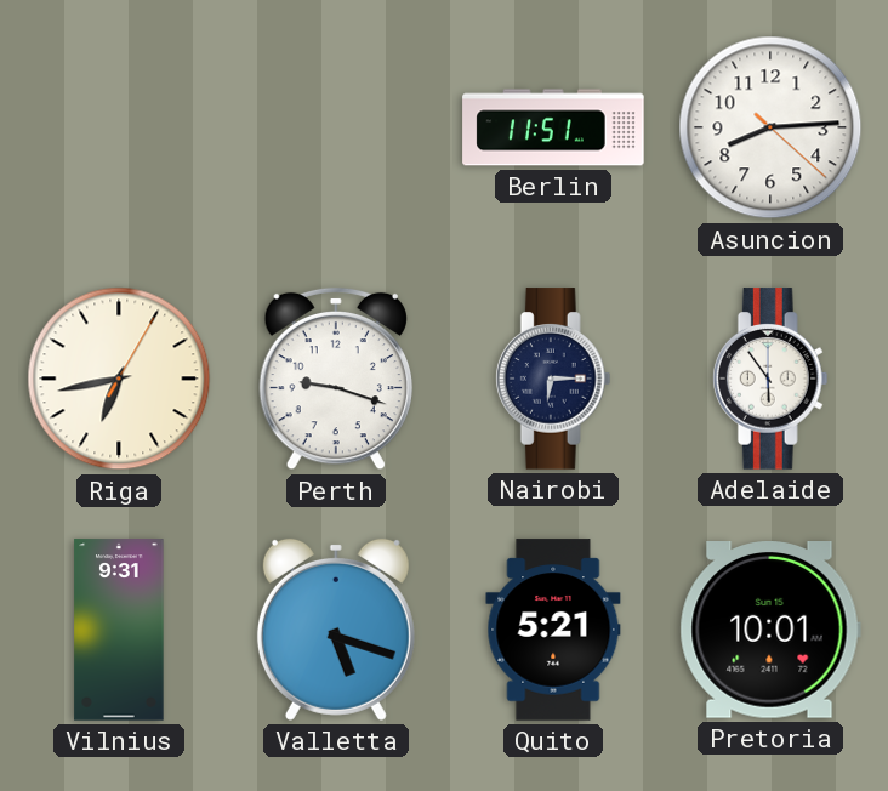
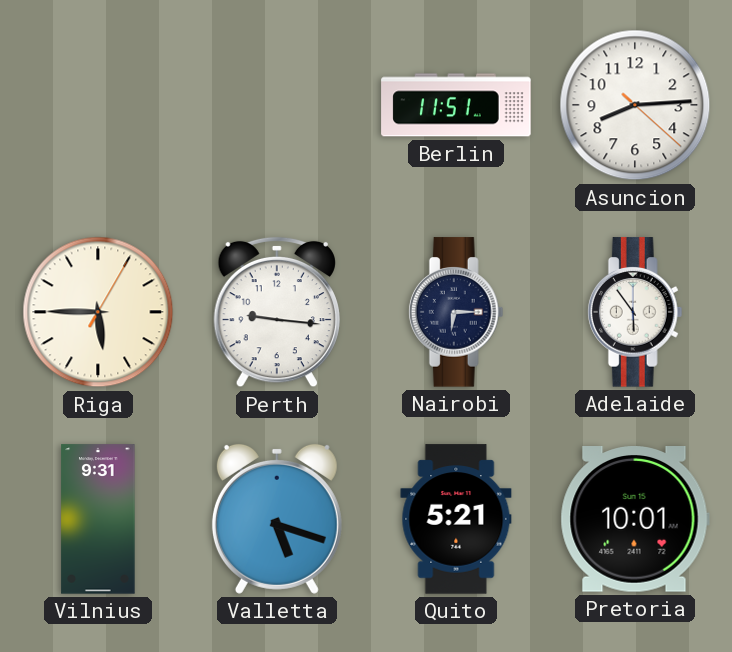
Riga: 6:43 -> 5:45 (98, 312)
Perth: 9:18 -> 9:16 (277, 312)
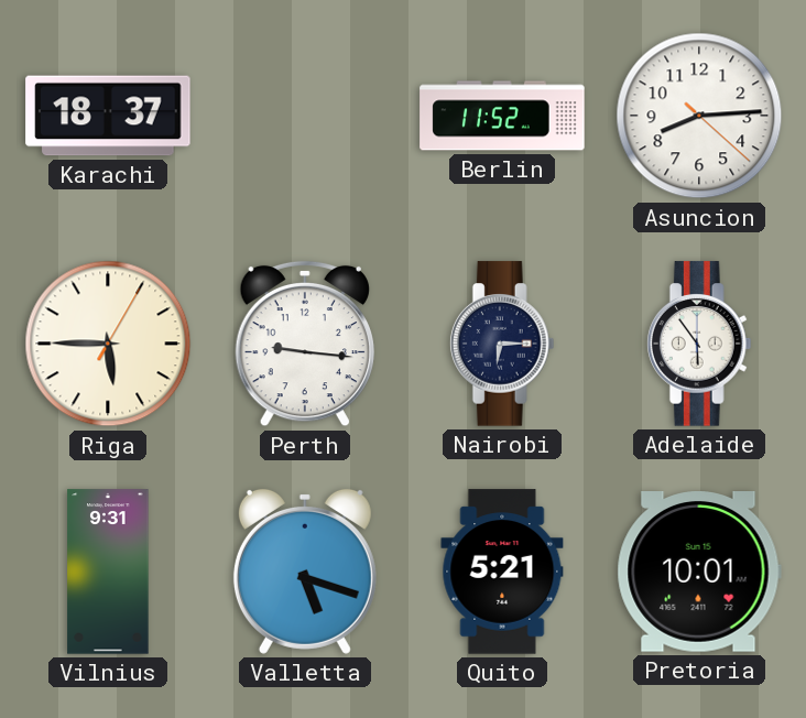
Karachi: none -> 18:37 (108, 116)
Berlin: 11:51 -> 11:52 (502, 116)
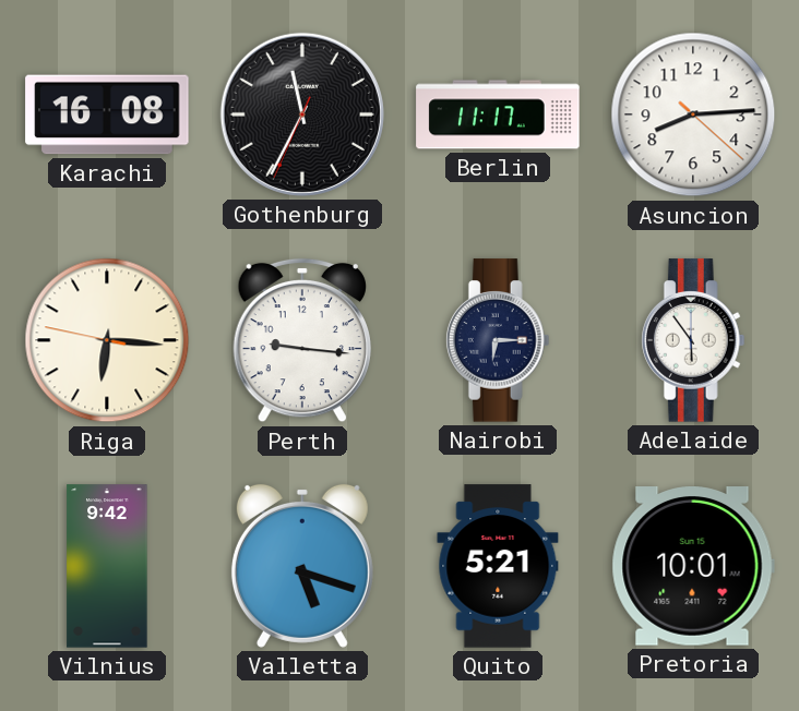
Karachi: 18:37 -> 16:08 (107, 115)
Gothenburg: none -> 11:34 (302, 115)
Berlin: 11:52 -> 11:17 (498, 115)
Riga: 5:45 -> 6:15 (107, 340)
Vilnius: 9:31 -> 9:42 (107, 566)
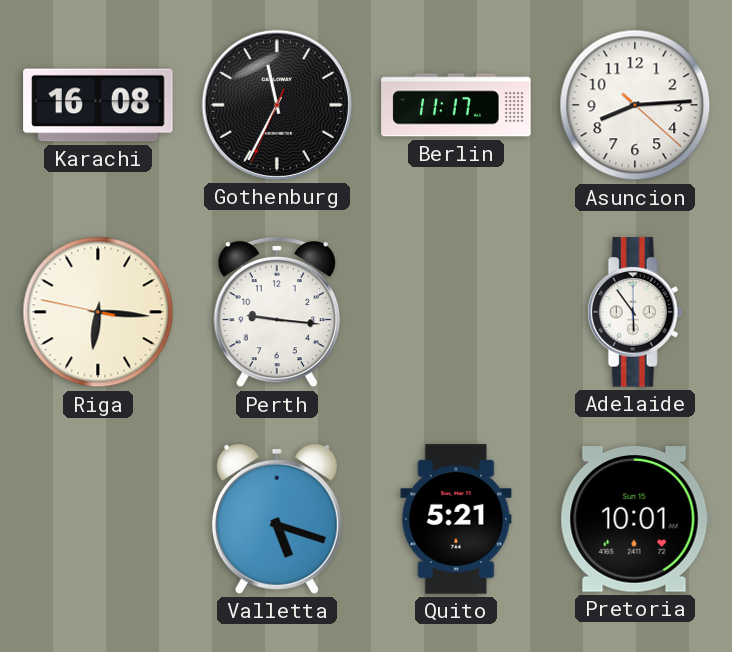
Nairobi: 6:15 -> none (498, 340)
Vilnius: 9:42 -> none (107, 566)
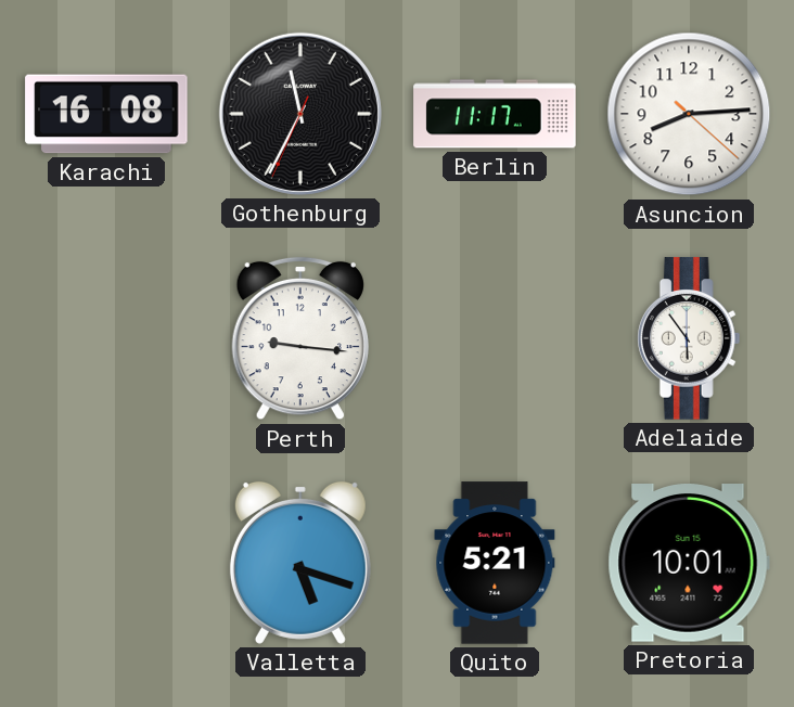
Riga: 6:15 -> none (98, 312)
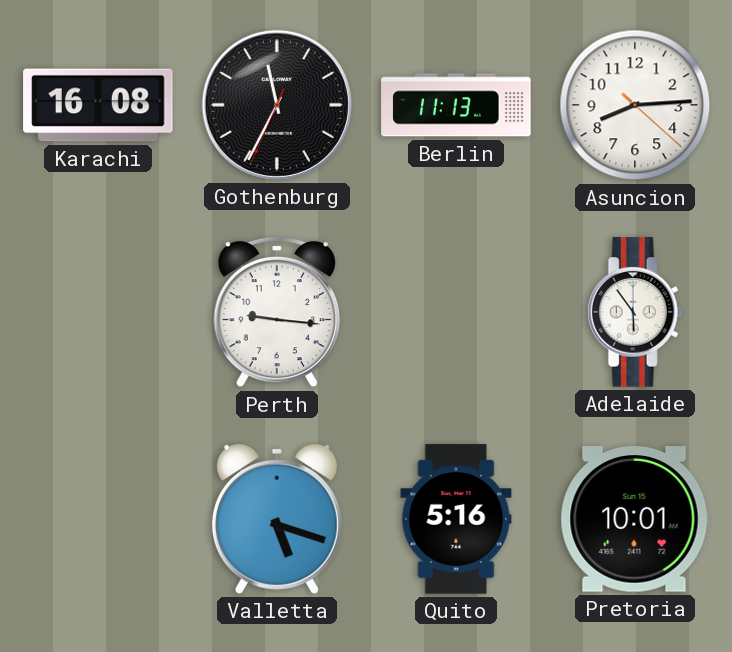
Berlin: 11:17 -> 11:13 (456, 105)
Quito: 5:21 -> 5:16 (456, 519)
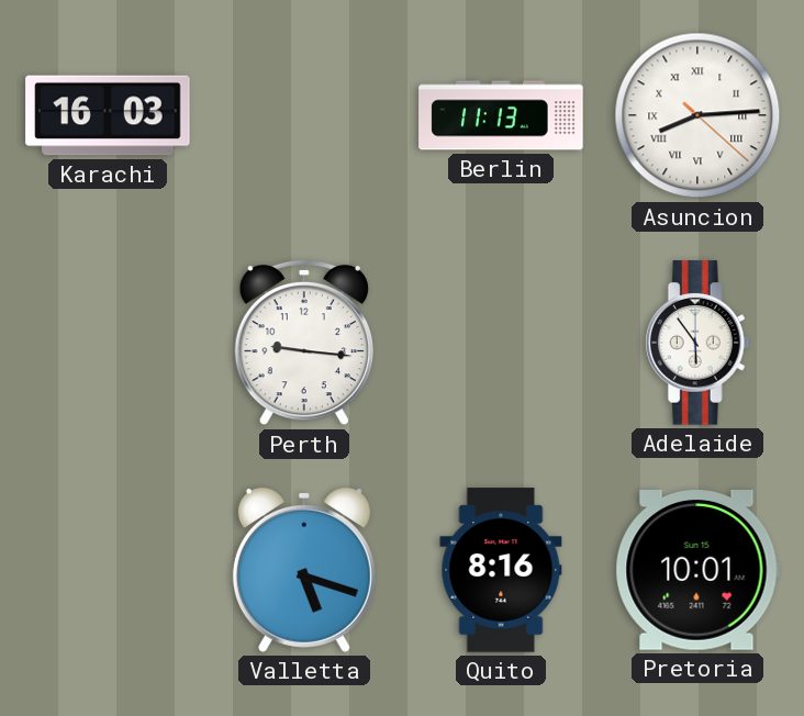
Karachi: 16:08 -> 16:03 (108, 115)
Gothenburg: 11:34 -> none (277, 105)
Asuncion numerals: Arabic -> Roman (697, 115)
Quito: 5:16 -> 8:16 (501, 570)
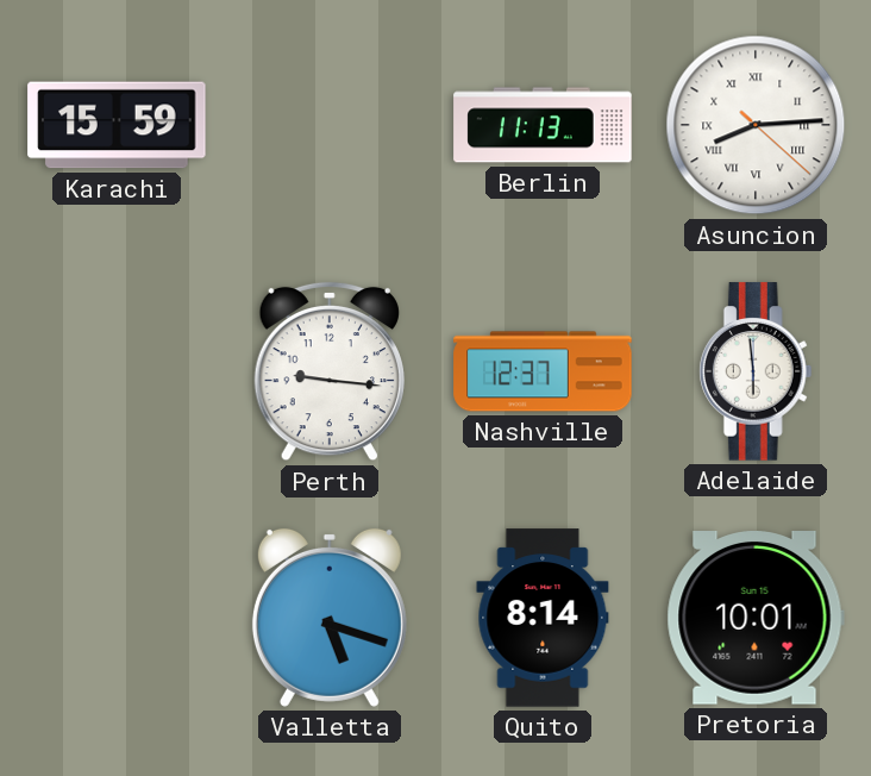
Karachi: 16:03 -> 15:59 (117, 125)
Nashville: none -> 12:37 (543, 371)
Adelaide: 5:54 -> 5:59 (756, 371)
Quito: 8:16 -> 8:14 (543, 618)
